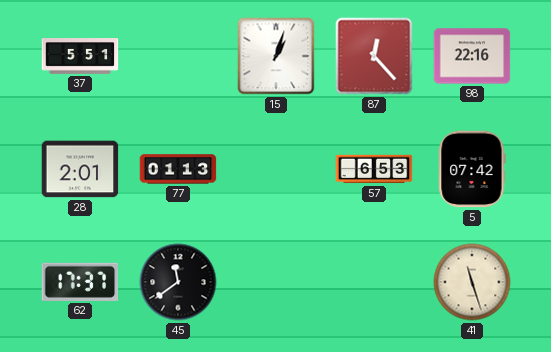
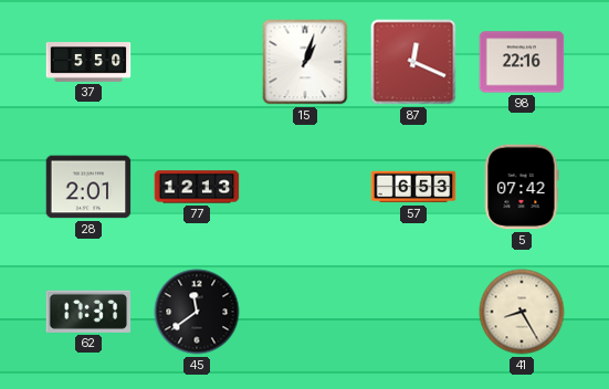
37: 5:51 -> 5:50 (88, 63)
87: 12:23 -> 12:19 (413, 62)
77: 01:13 -> 12:13 (197, 187)
41: 11:27 -> 8:25 (522, 312)
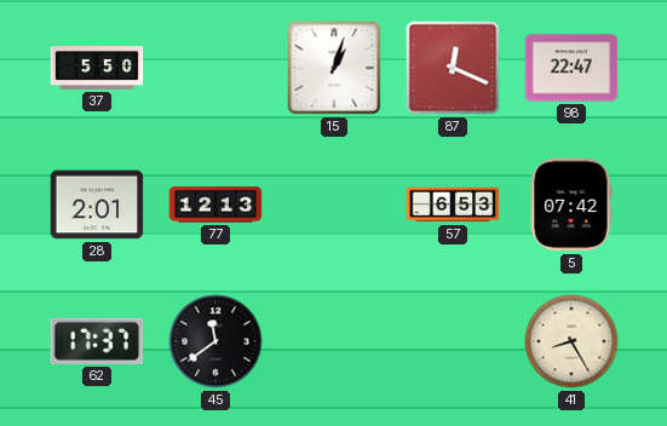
98: 22:16 -> 22:47 (571, 68)
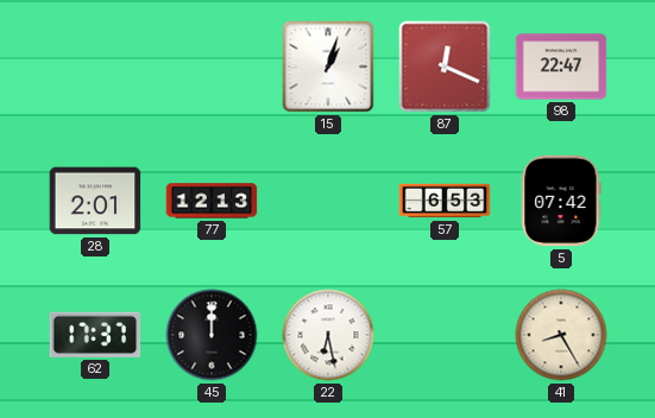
37: 5:50 -> none (97, 69)
45: 11:39 -> 12:00 (212, 335)
22: none -> 6:28 (328, 335)
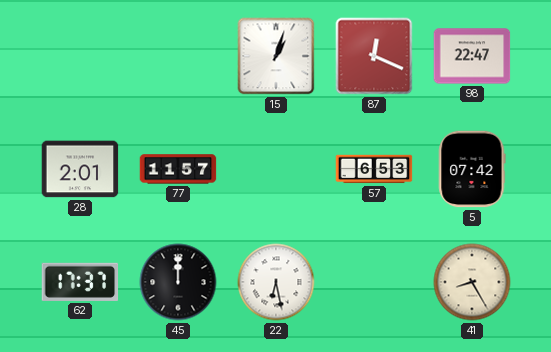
77: 12:13 -> 11:57 (178, 169)
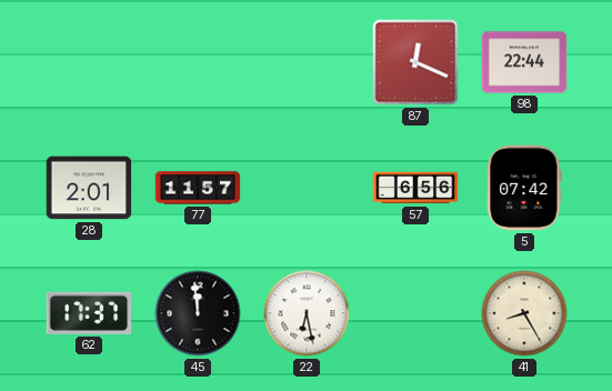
15: 1:03 -> none (276, 56)
98: 22:47 -> 22:44 (524, 62)
57: 6:53 -> 6:56 (415, 188)
45: 12:00 -> 11:59 (198, 313)
